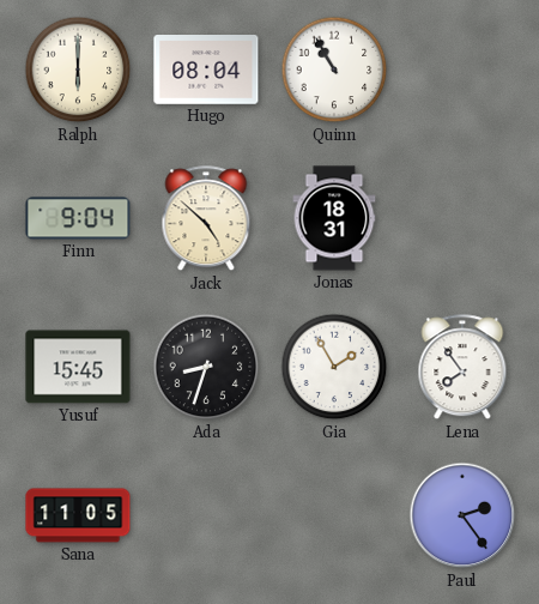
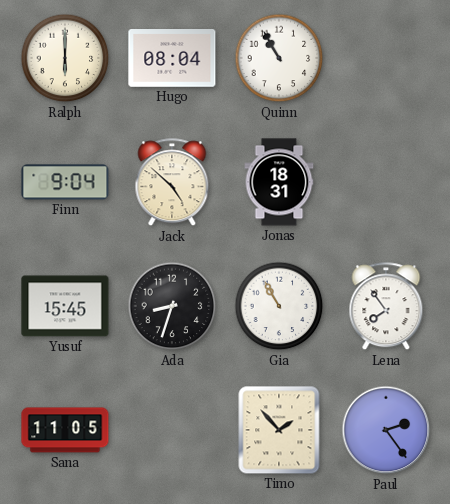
Gia: 1:55 -> 10:55 (279, 306)
Timo: none -> 1:53 (279, 430)
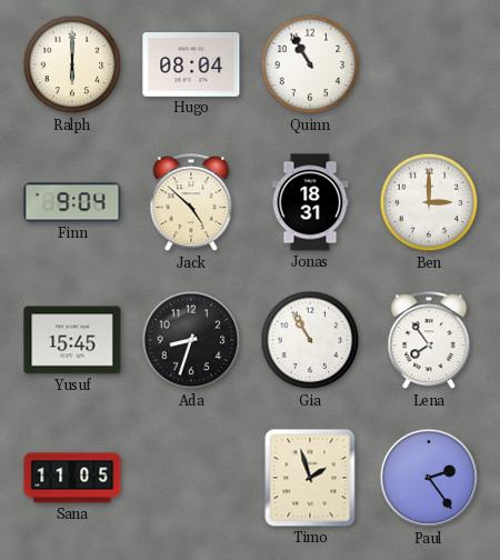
Ben: none -> 3:00 (429, 202)
Timo: 1:53 -> 1:57 (310, 478)
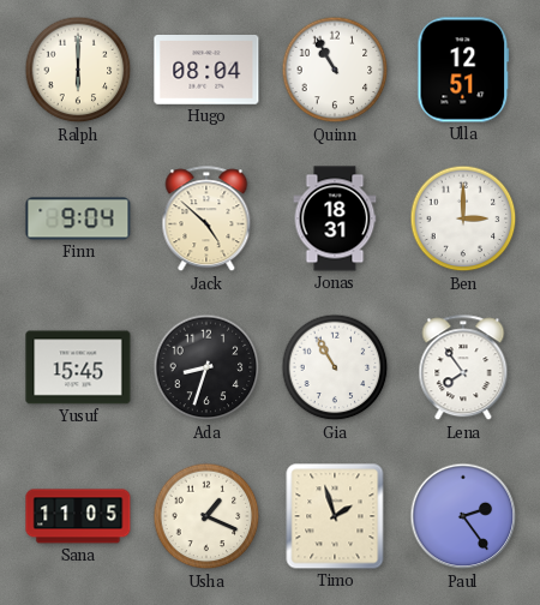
Ulla: none -> 12:51 (463, 70)
Usha: none -> 1:19 (206, 516)
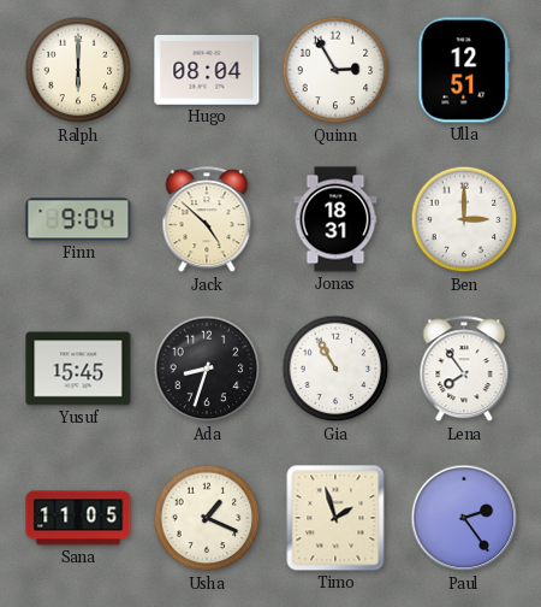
Quinn: 10:55 -> 2:55 (335, 70)
